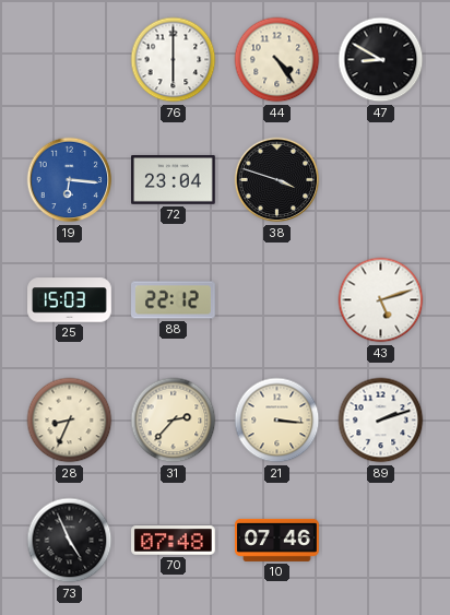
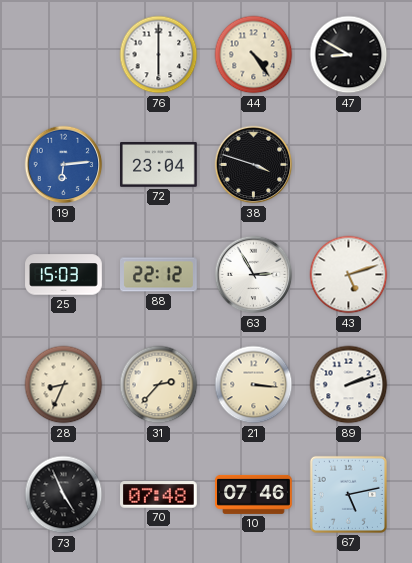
19: 6:16 -> 6:14 (64, 165)
63: none -> 2:55 (254, 275)
67: none -> 5:13 (348, 494)
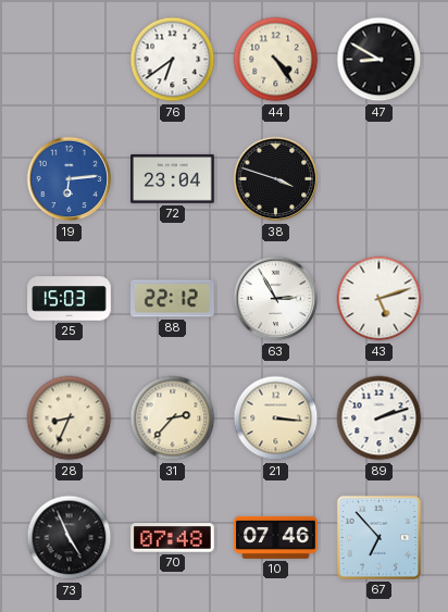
76: 6:00 -> 6:39 (173, 60)
67: 5:13 -> 6:53 (378, 537)
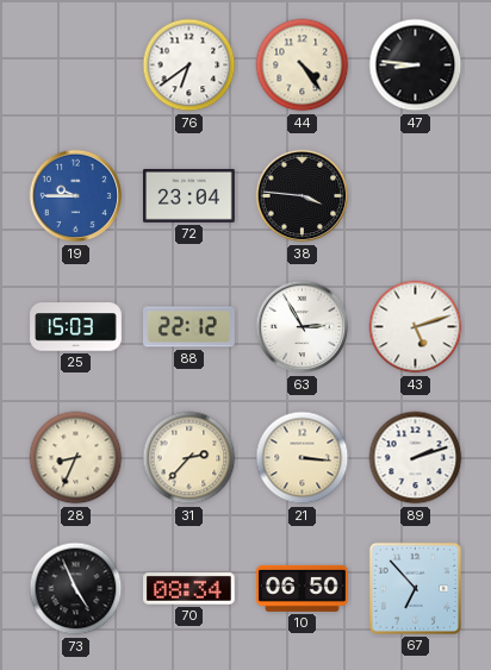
47: 8:50 -> 8:46 (416, 65)
19: 6:14 -> 9:45 (76, 196)
38: 3:48 -> 3:46 (303, 196)
70: 07:48 -> 08:34 (189, 589)
10: 07:46 -> 06:50 (303, 588)
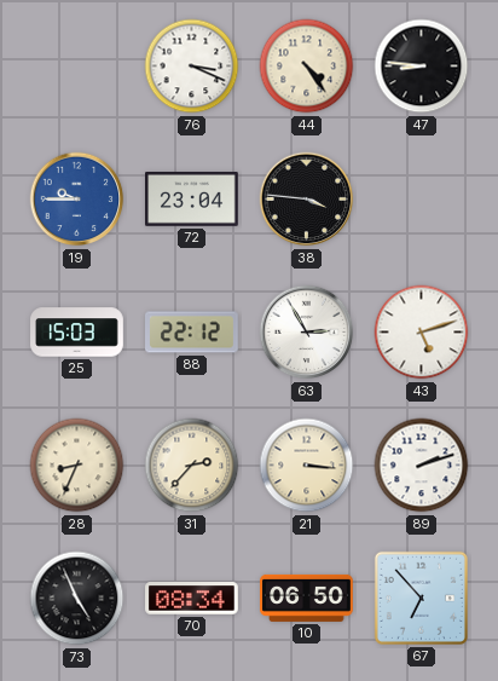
76: 6:39 -> 3:19 (192, 67)
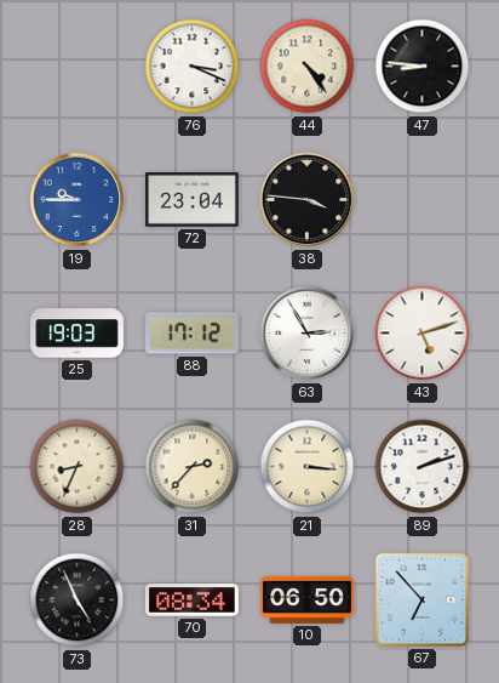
25: 15:03 -> 19:03 (78, 334)
88: 22:12 -> 17:12 (193, 334)
